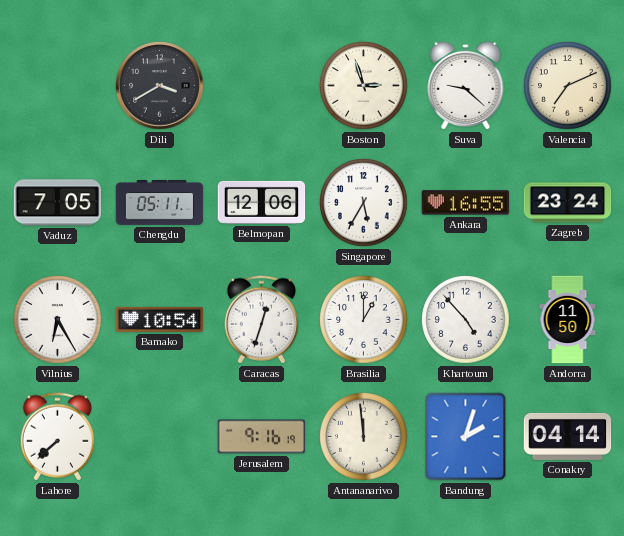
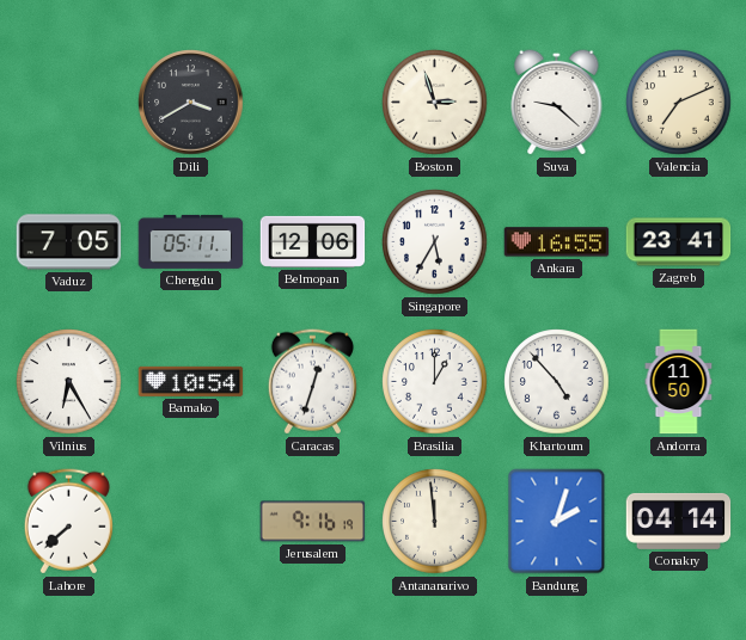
Zagreb: 23:24 -> 23:41 (679, 242)
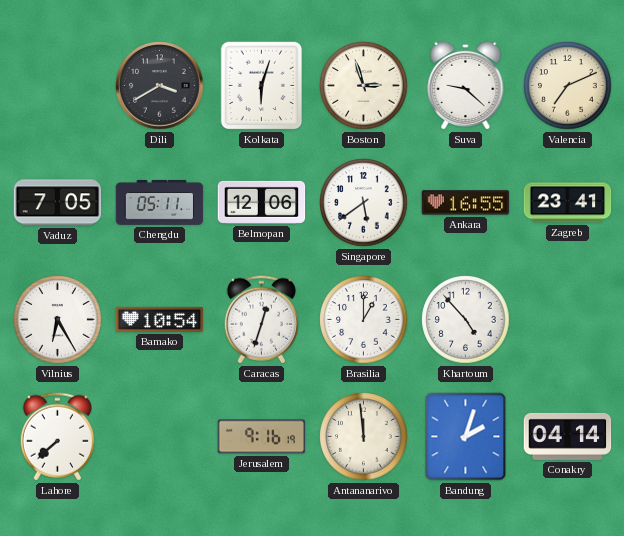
Kolkata: none -> 6:03 (262, 86)
Singapore: 5:35 -> 5:39 (364, 203)
Andorra: 11:50 -> none (679, 382)
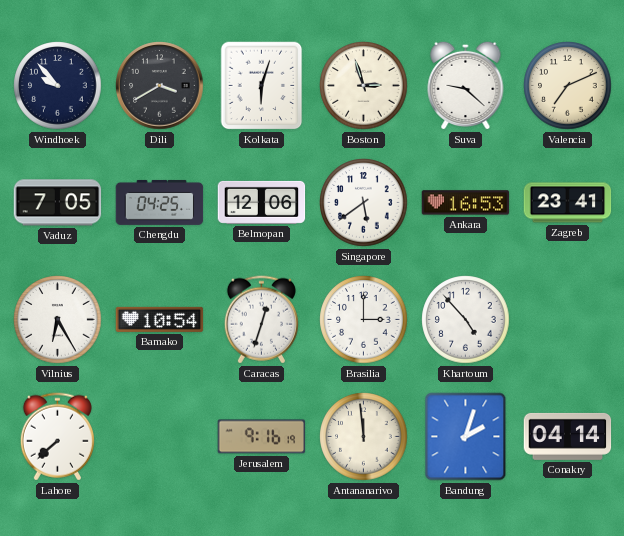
Windhoek: none -> 9:53 (58, 86)
Chengdu: 05:11 -> 04:25 (160, 202)
Ankara: 16:55 -> 16:53 (466, 203)
Brasilia: 1:00 -> 3:00 (364, 320)
